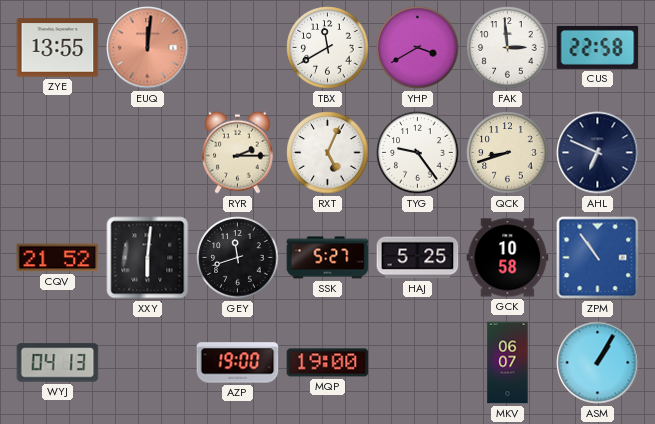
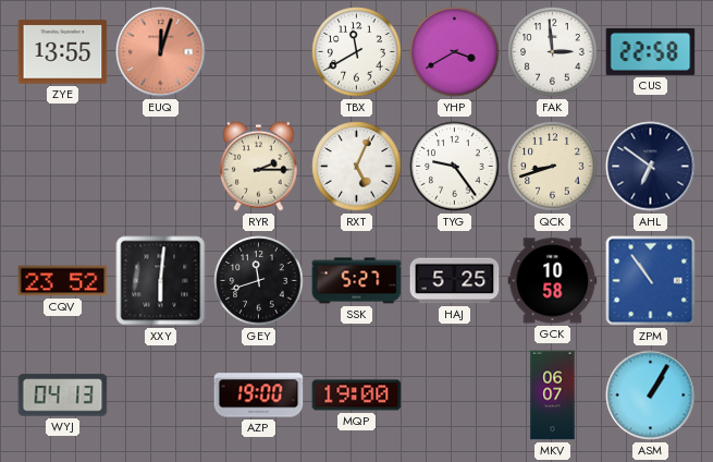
EUQ: 12:01 -> 12:03 (161, 52)
AHL: 6:49 -> 6:51 (651, 167)
CQV: 21:52 -> 23:52 (63, 281)
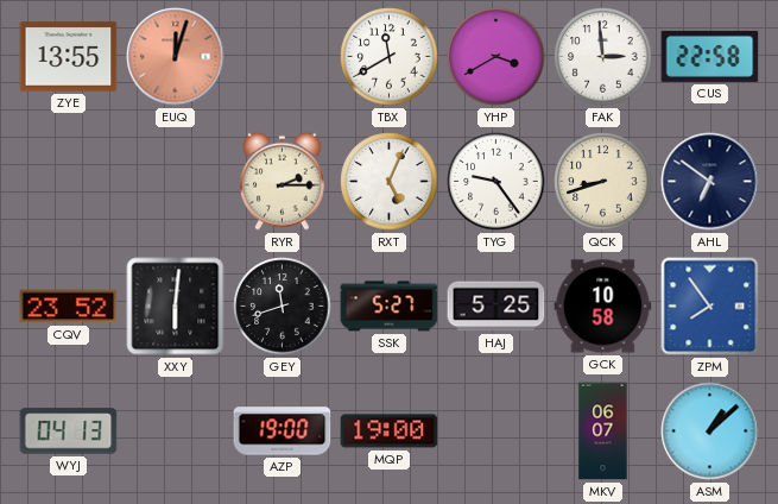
ZPM: 10:54 -> 7:54 (710, 307)
ASM: 1:05 -> 1:08 (710, 431)
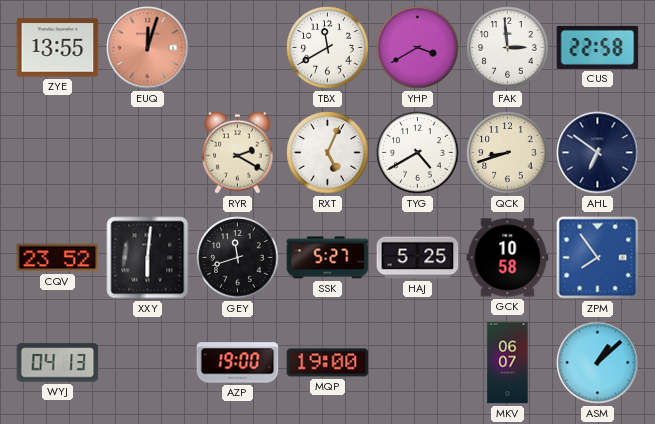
RYR: 2:15 -> 2:20 (238, 152)
TYG: 9:24 -> 4:40 (418, 153)
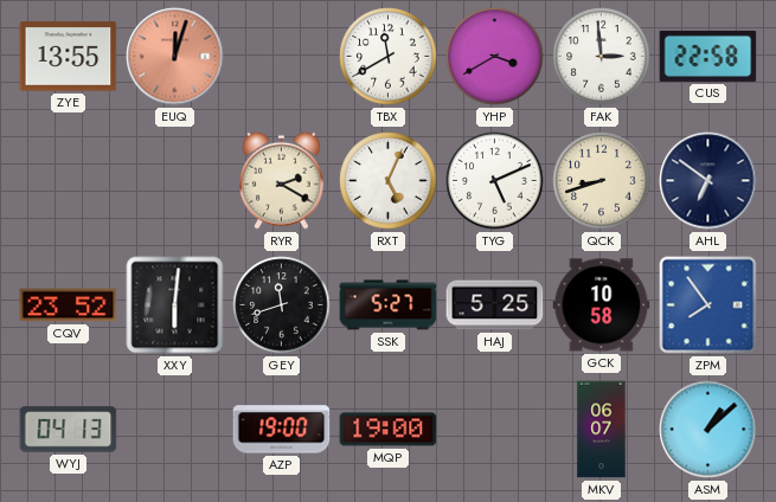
TYG: 4:40 -> 5:11 (495, 181)
